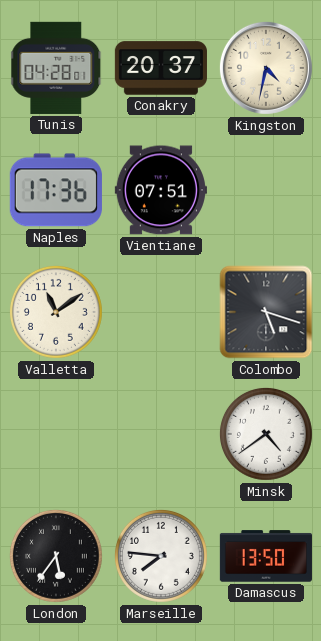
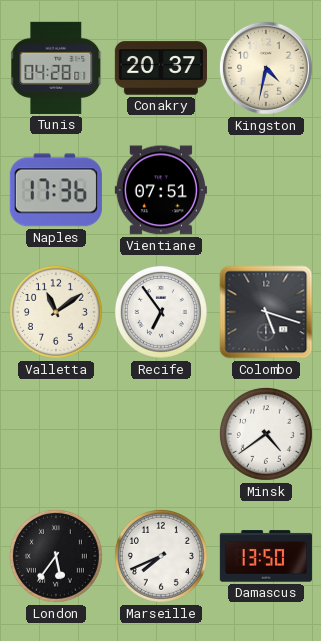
Recife: none -> 6:54 (161, 312)
Marseille: 7:46 -> 7:41 (161, 556)
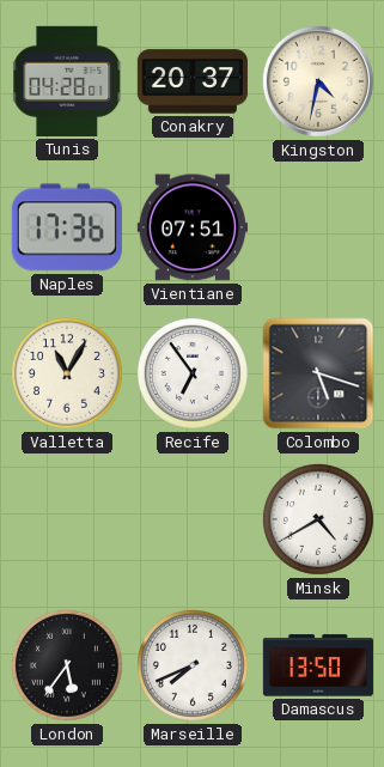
Valletta: 11:09 -> 11:05 (67, 373)
Minsk: 4:39 -> 4:40 (318, 519)
